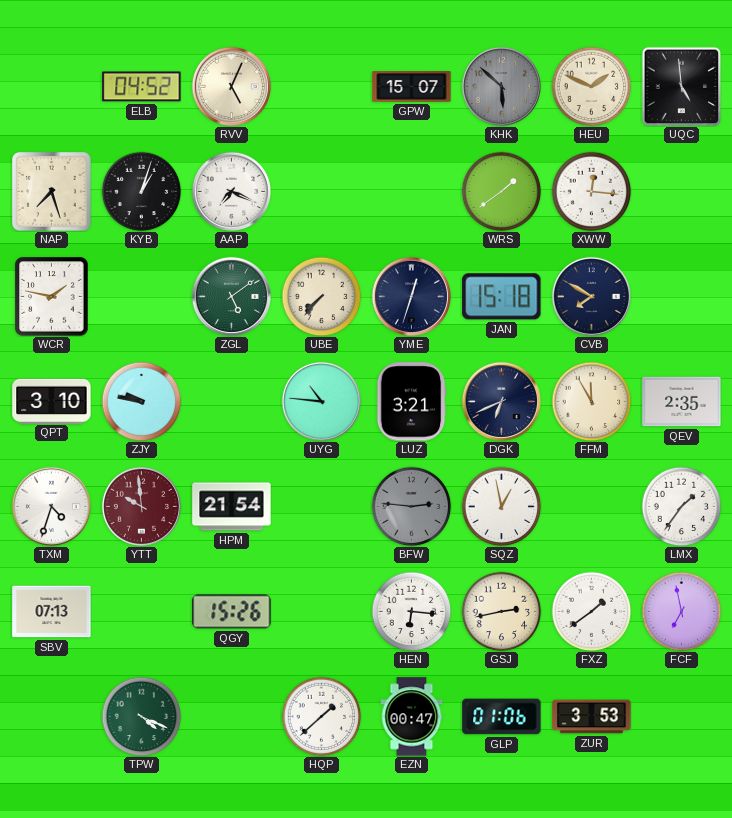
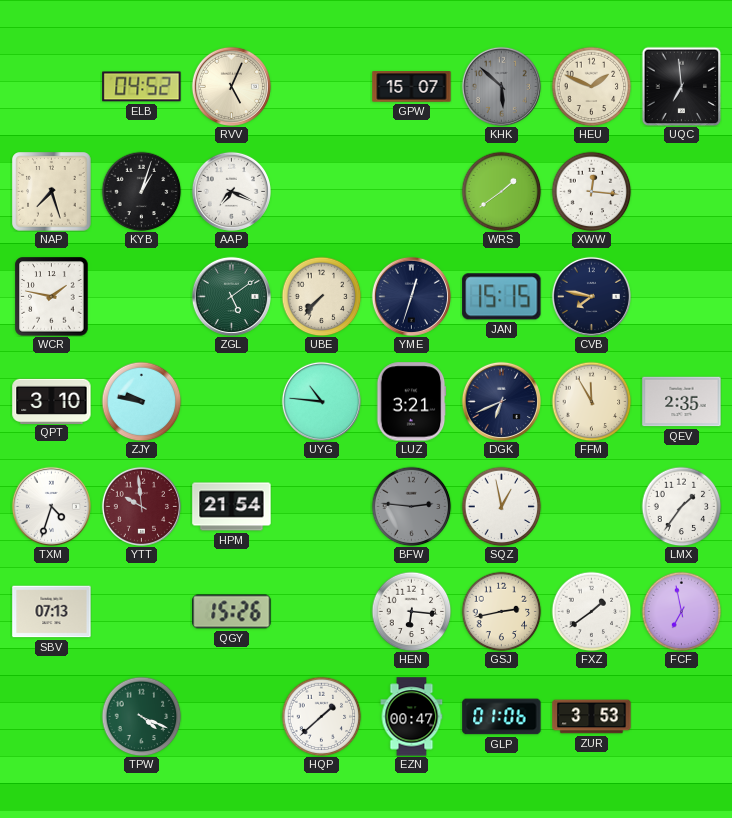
UQC: 4:59 -> 6:59 (681, 86)
JAN: 15:18 -> 15:15 (502, 297)
CVB: 7:50 -> 7:47 (591, 296)
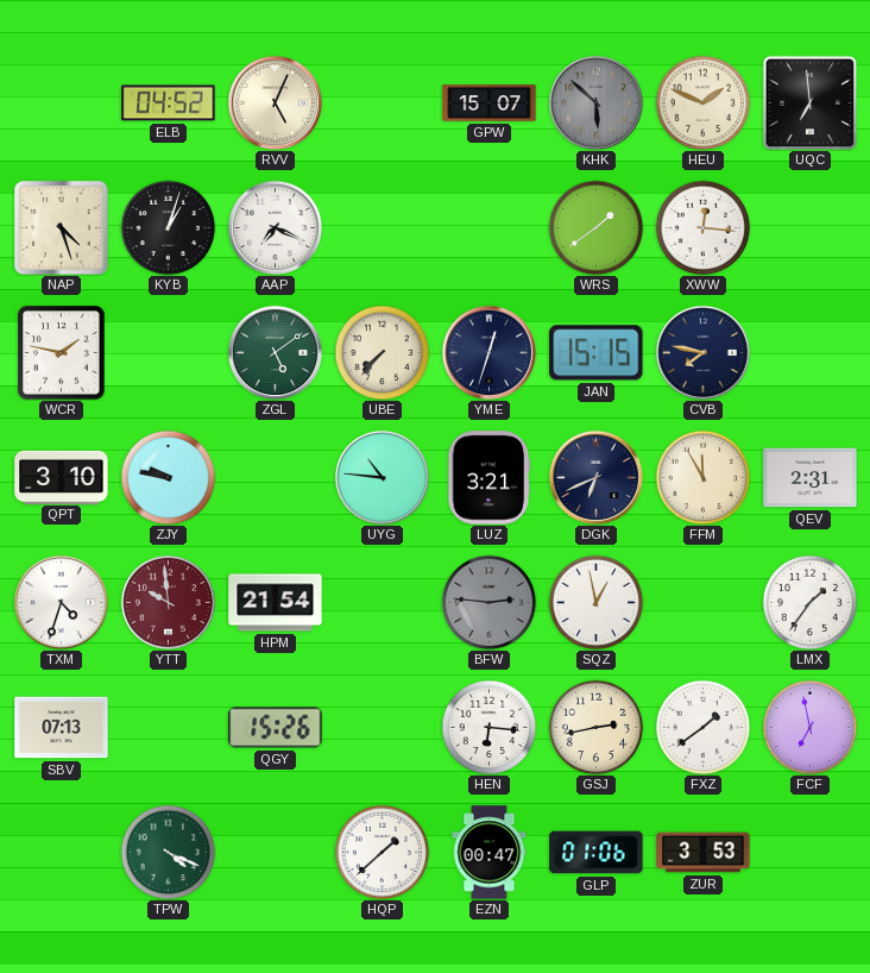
NAP: 7:27 -> 4:27 (62, 228)
QEV: 2:35 -> 2:31 (811, 478)
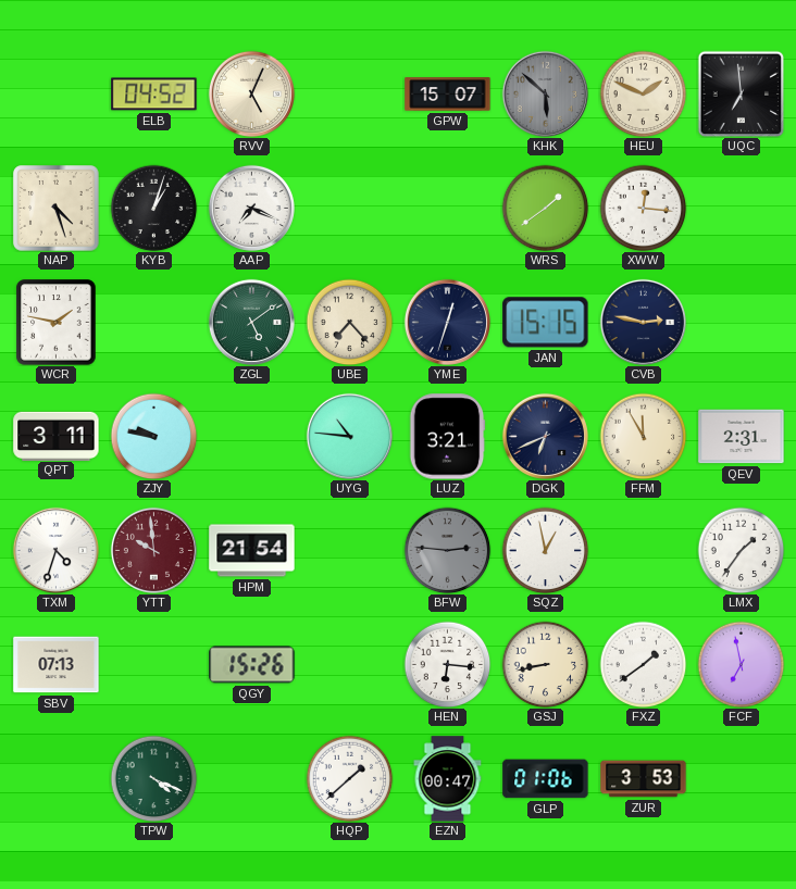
UBE: 7:37 -> 7:23 (349, 322)
CVB: 7:47 -> 2:47 (643, 322)
QPT: 3:10 -> 3:11 (57, 436)
GSJ: 2:43 -> 8:43 (545, 664)
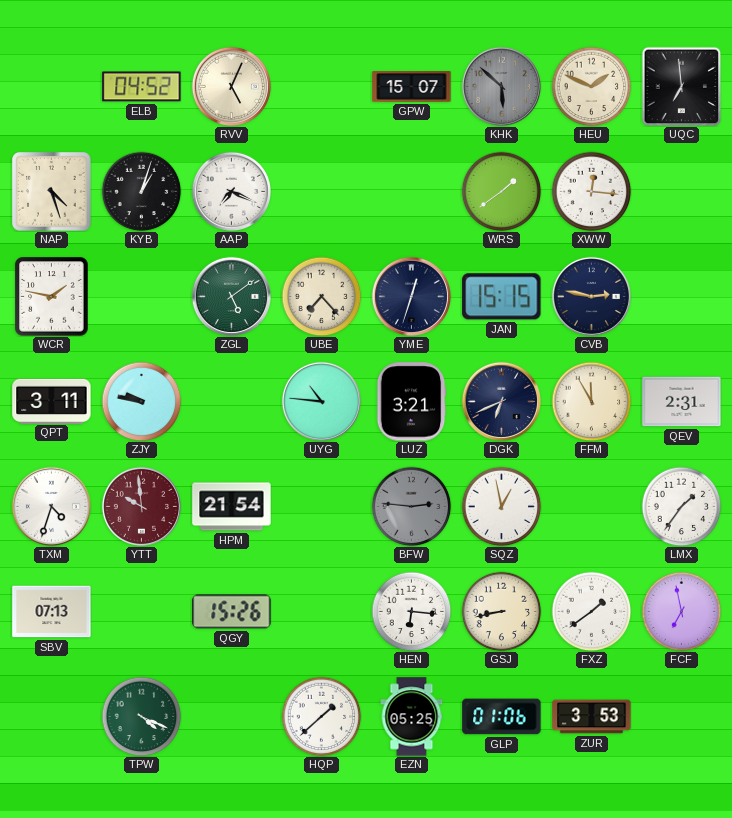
EZN: 00:47 -> 05:25 (412, 717)
